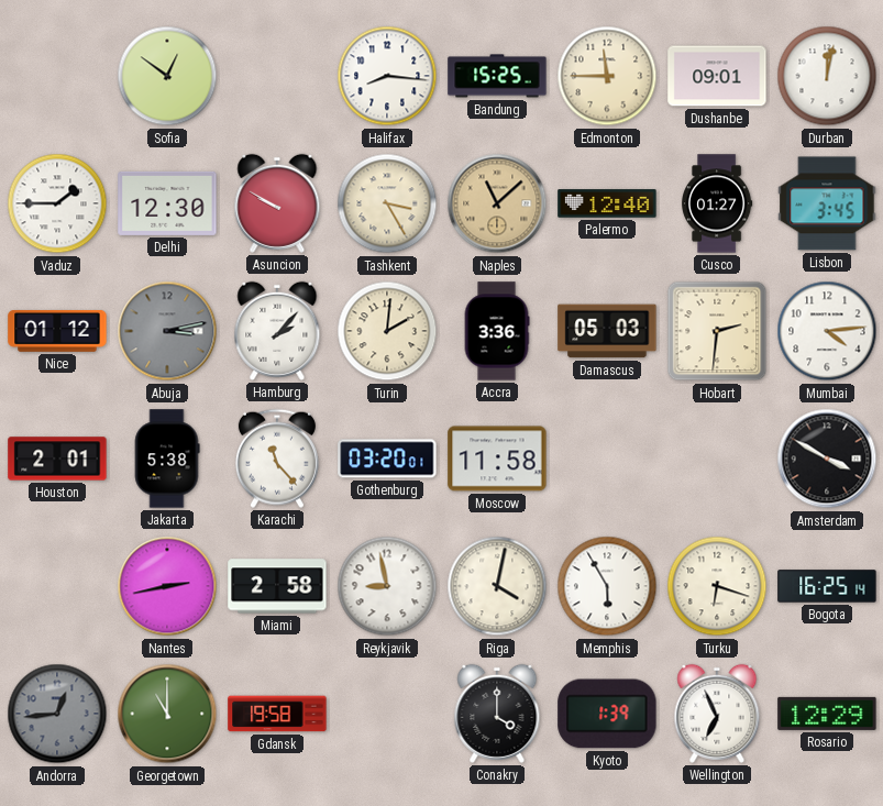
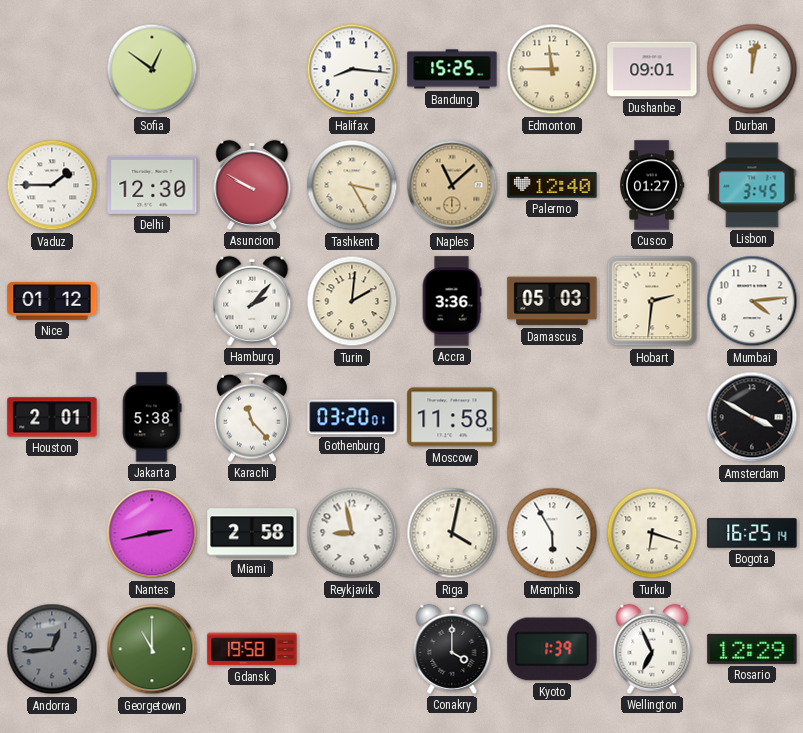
Abuja: 3:13 -> none (167, 331)
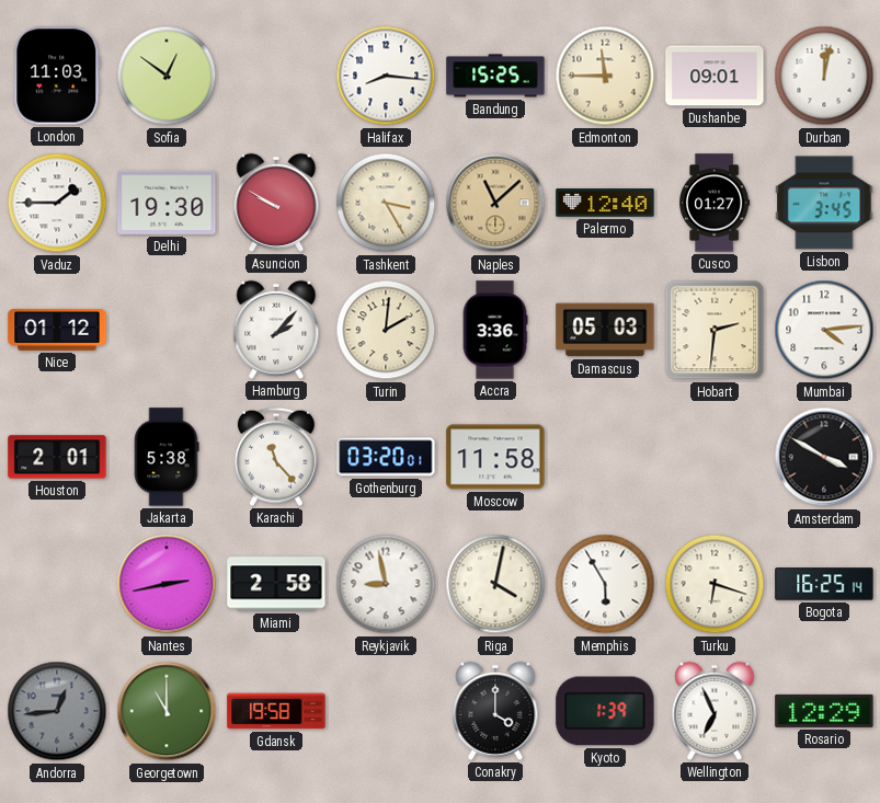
London: none -> 11:03 (57, 76)
Delhi: 12:30 -> 19:30 (167, 203)
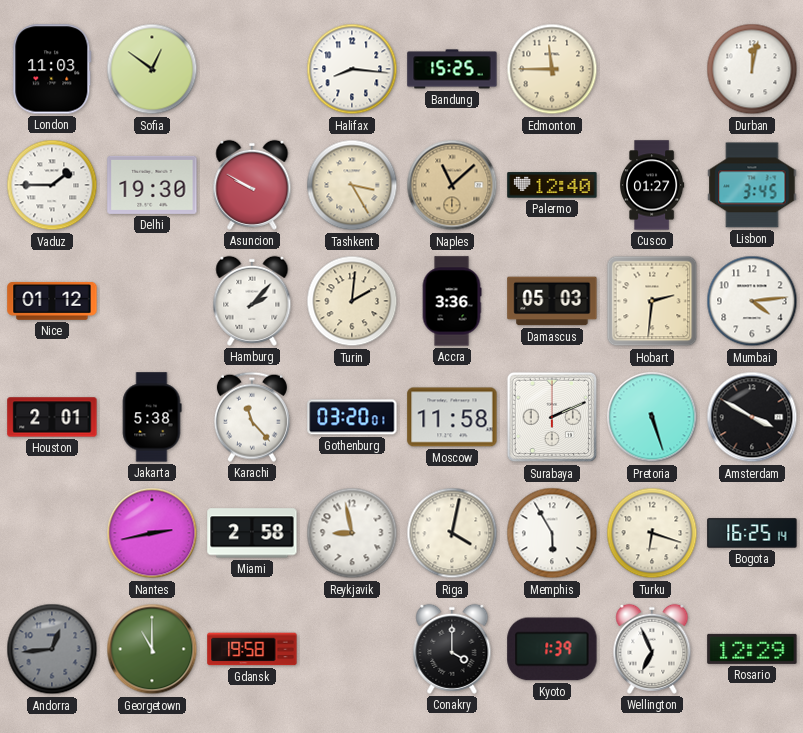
Dushanbe: 09:01 -> none (715, 76)
Surabaya: none -> 2:11 (552, 417)
Pretoria: none -> 5:27 (652, 417)
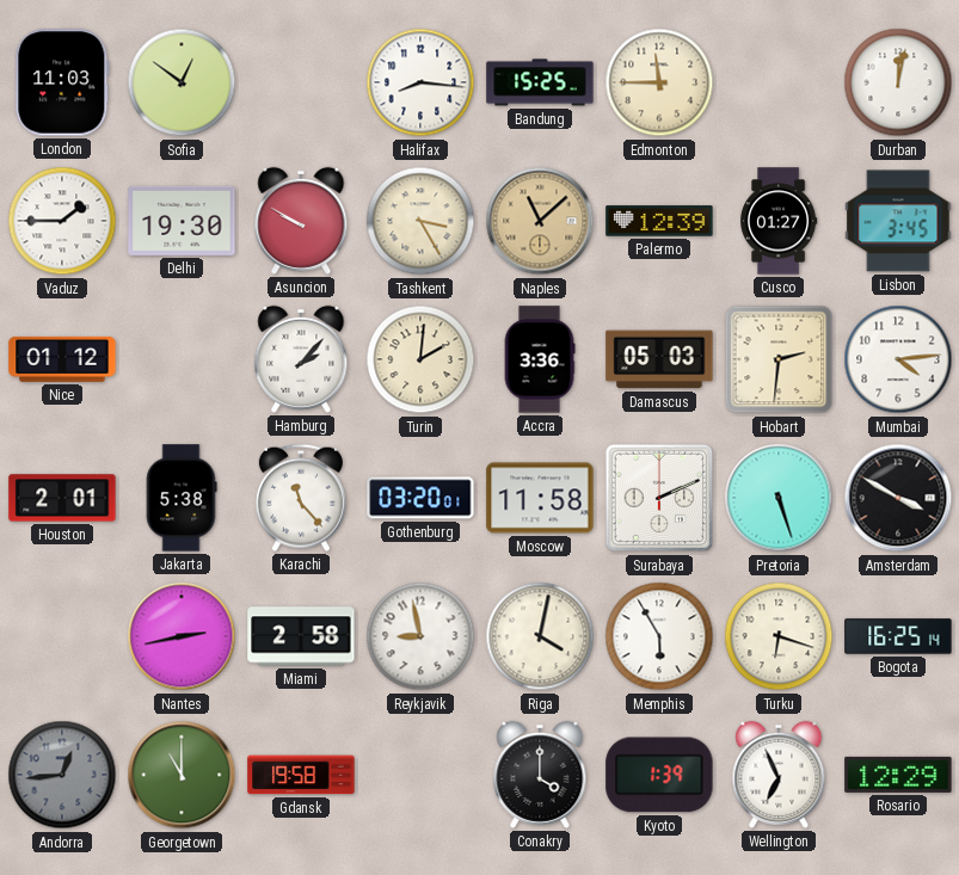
Palermo: 12:40 -> 12:39 (659, 221)
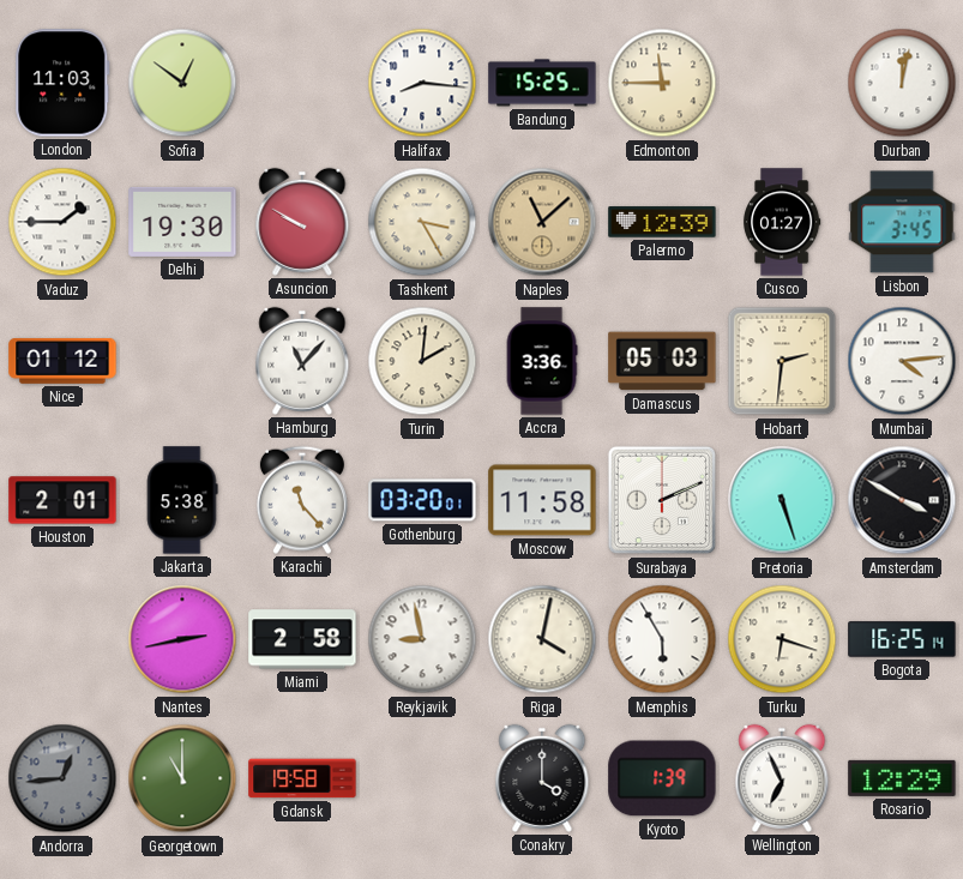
Hamburg: 2:07 -> 11:07 (302, 361)
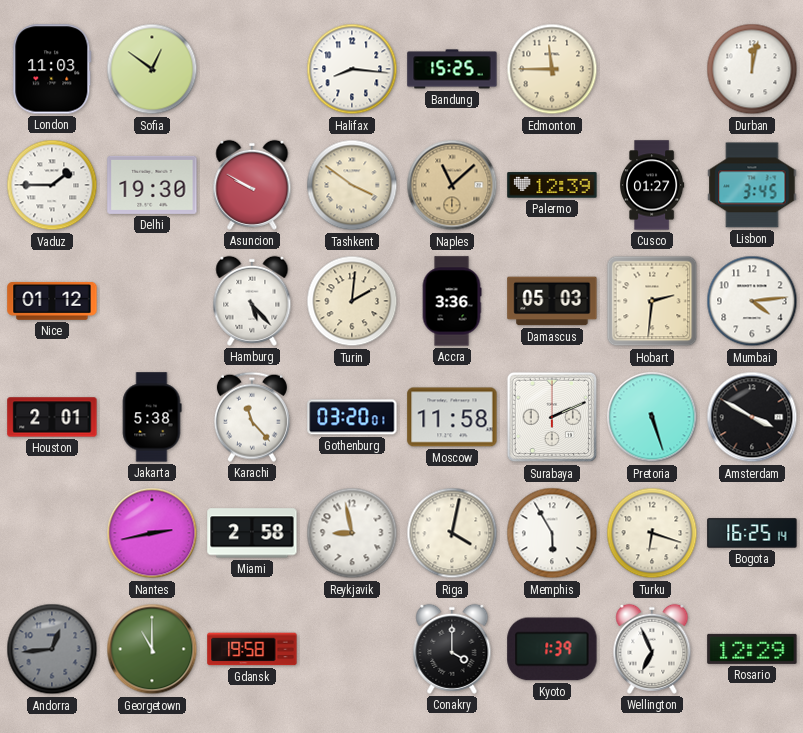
Tashkent: 3:25 -> 3:51 (352, 185)
Hamburg: 11:07 -> 5:23 (252, 301)
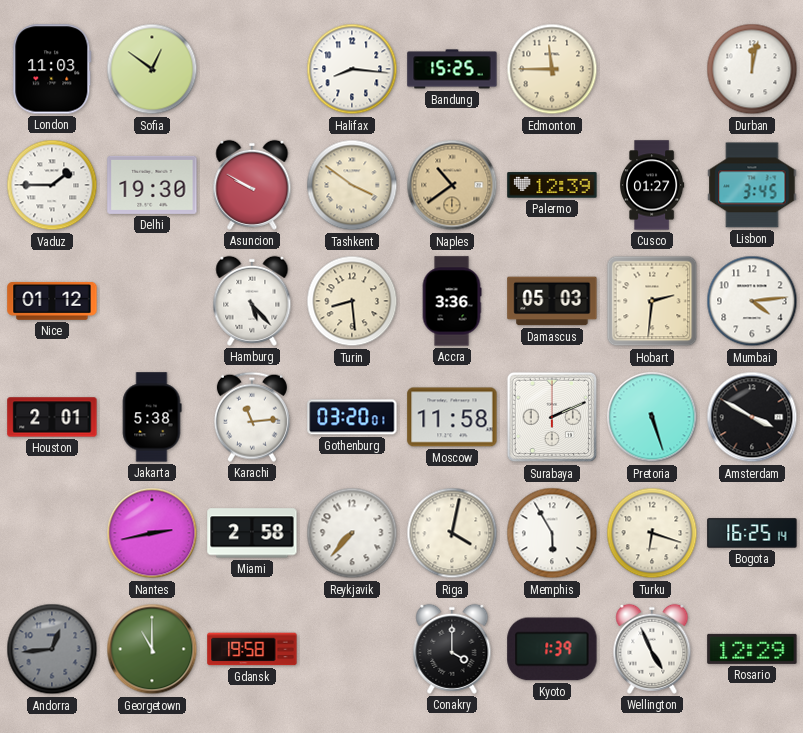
Naples: 11:08 -> 10:39 (452, 185)
Turin: 2:01 -> 8:29 (352, 301)
Karachi: 11:23 -> 11:14 (252, 417)
Reykjavik: 8:58 -> 7:37 (352, 533)
Wellington: 6:56 -> 4:56 (652, 649)
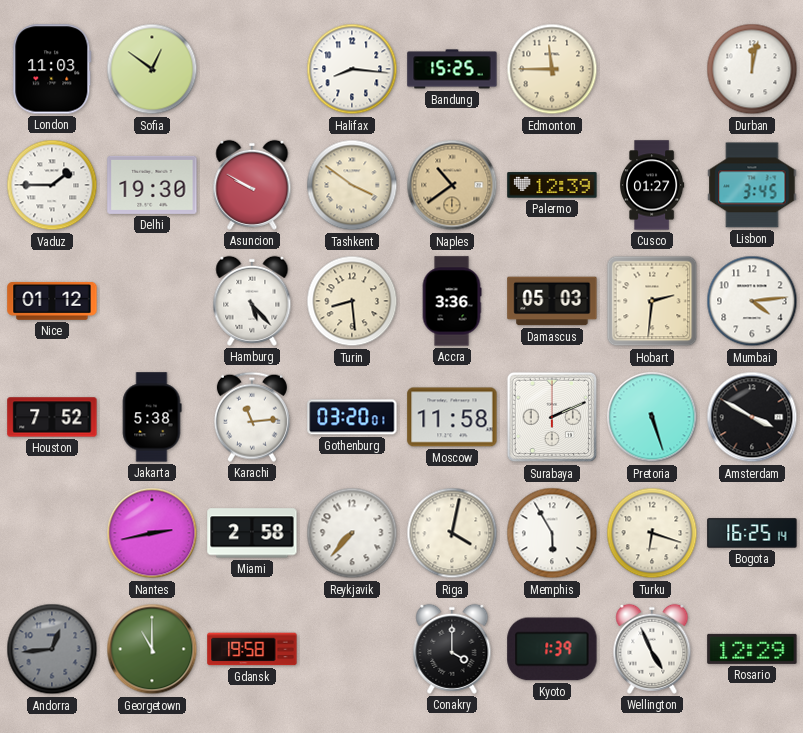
Houston: 2:01 -> 7:52 (52, 417)
